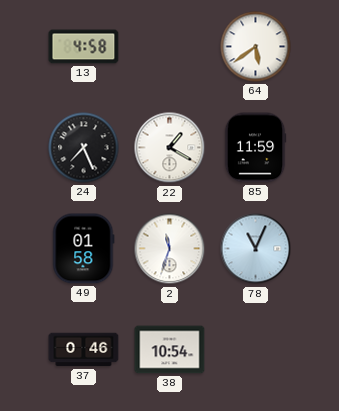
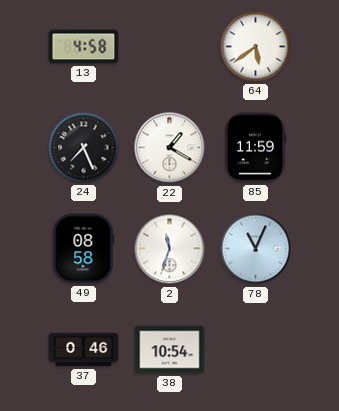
49: 01:58 -> 08:58 (84, 249)
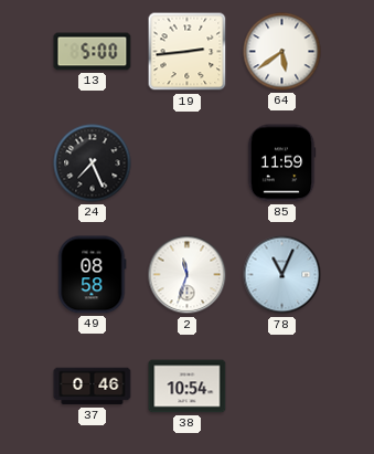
13: 4:58 -> 5:00 (93, 52)
19: none -> 2:44 (188, 52)
22: 1:20 -> none (170, 148)
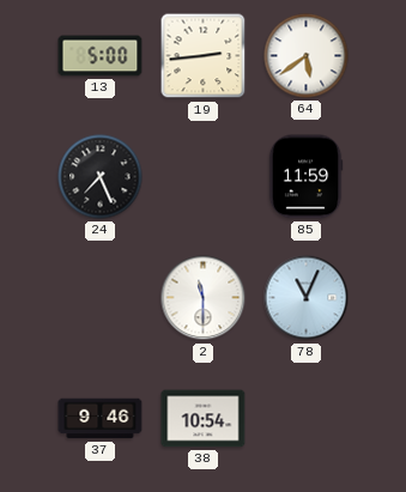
49: 08:58 -> none (93, 275)
2: 11:33 -> 11:30 (204, 298)
37: 0:46 -> 9:46 (101, 419)
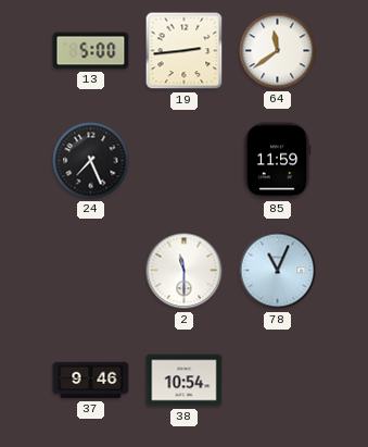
64: 5:39 -> 11:39 (278, 51)
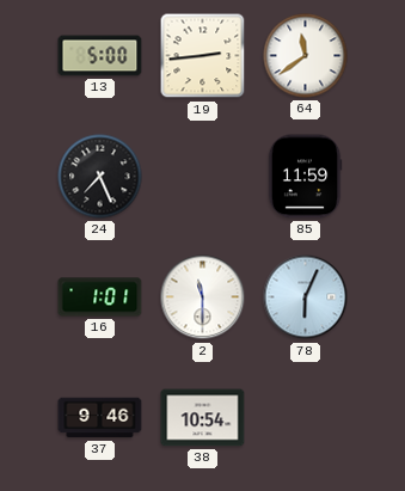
16: none -> 1:01 (100, 297)
78: 11:04 -> 6:04 (306, 297)
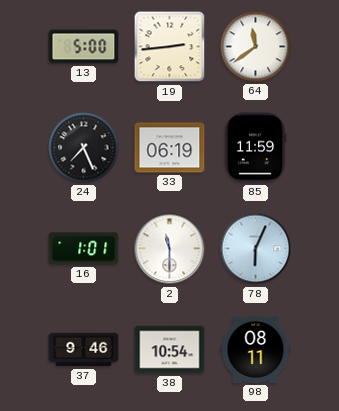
33: none -> 06:19 (170, 148)
98: none -> 08:11 (256, 349)
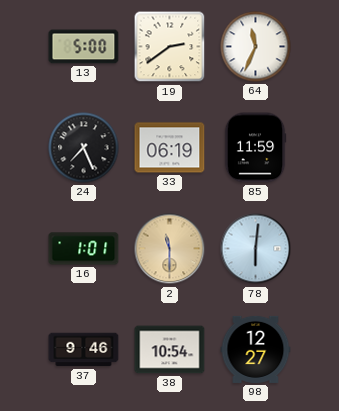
19: 2:44 -> 2:39 (170, 47)
64: 11:39 -> 11:34 (256, 47)
2 dial: white -> champagne (170, 249)
78: 6:04 -> 6:01 (256, 249)
98: 08:11 -> 12:27 (256, 349)
